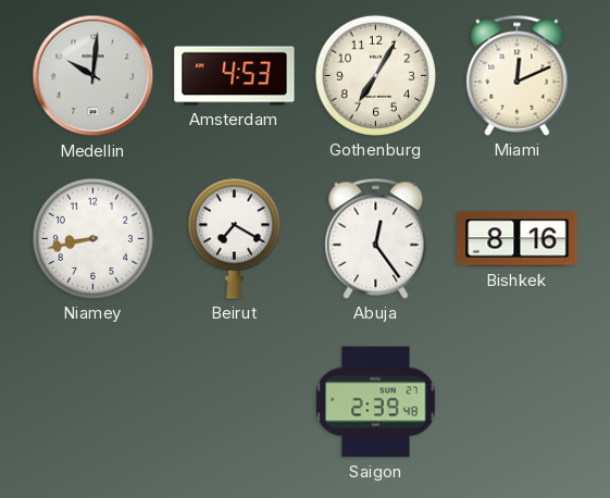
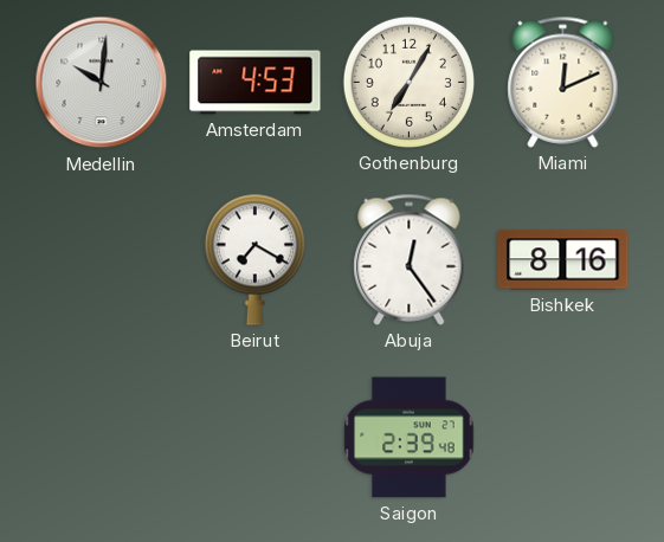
Niamey: 8:43 -> none (92, 238)
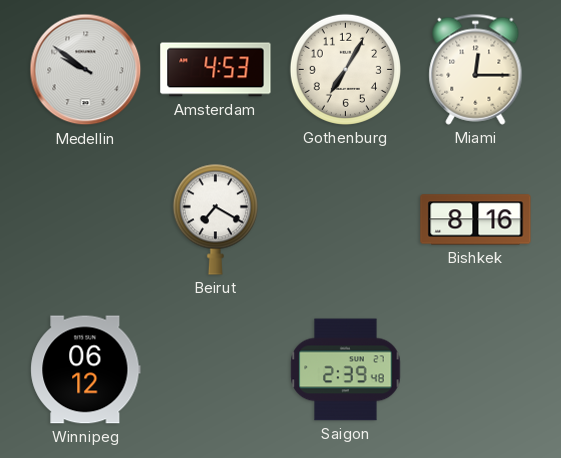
Medellin: 10:01 -> 9:51 (86, 70)
Miami: 12:11 -> 12:15 (476, 69)
Abuja: 12:24 -> none (410, 259)
Winnipeg: none -> 06:12 (86, 370)
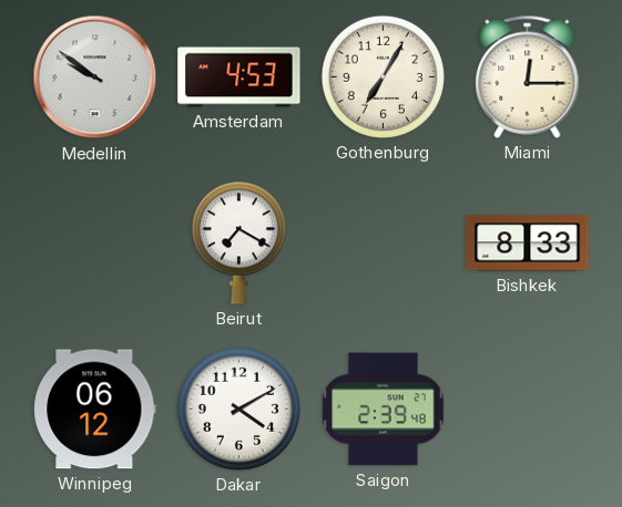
Bishkek: 8:16 -> 8:33 (528, 244)
Dakar: none -> 4:10 (238, 408)
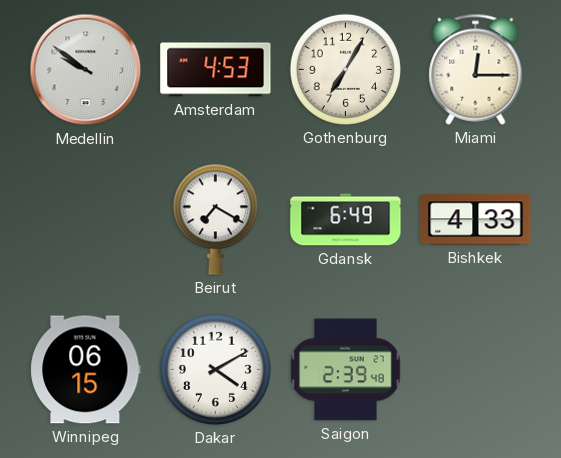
Gdansk: none -> 6:49 (346, 220)
Bishkek: 8:33 -> 4:33 (476, 220)
Winnipeg: 06:12 -> 06:15 (86, 370)
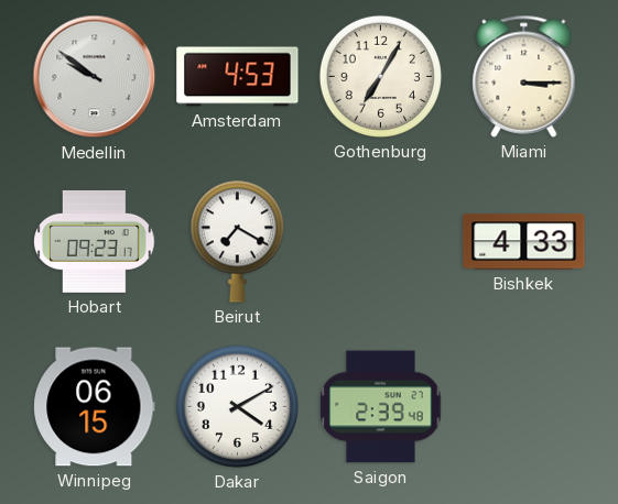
Miami: 12:15 -> 3:15 (524, 76)
Hobart: none -> 09:23 (95, 241)
Gdansk: 6:49 -> none (346, 220)
